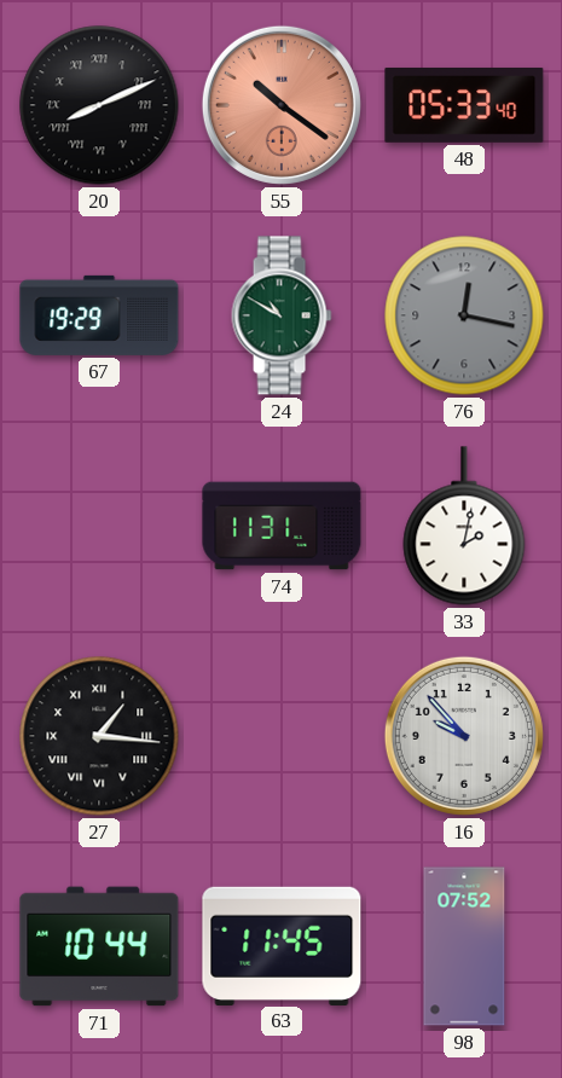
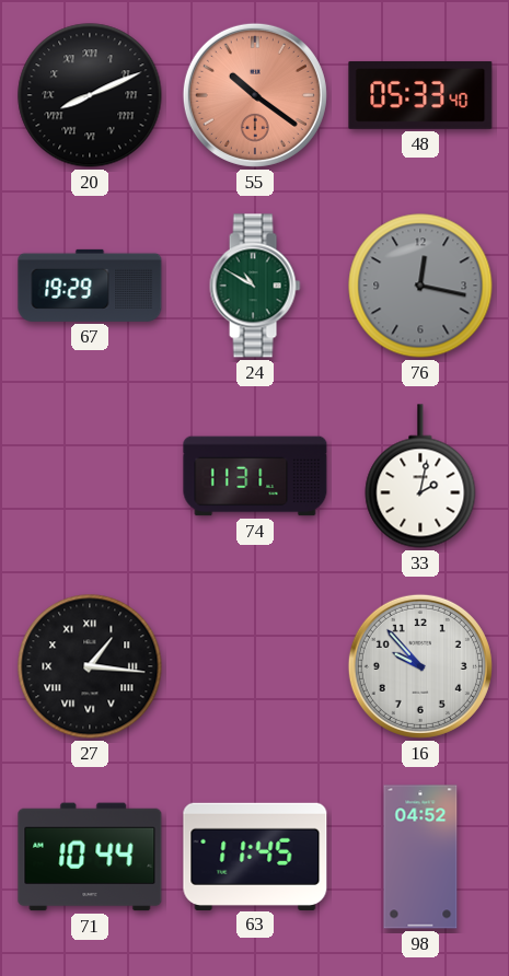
98: 07:52 -> 04:52 (420, 857)
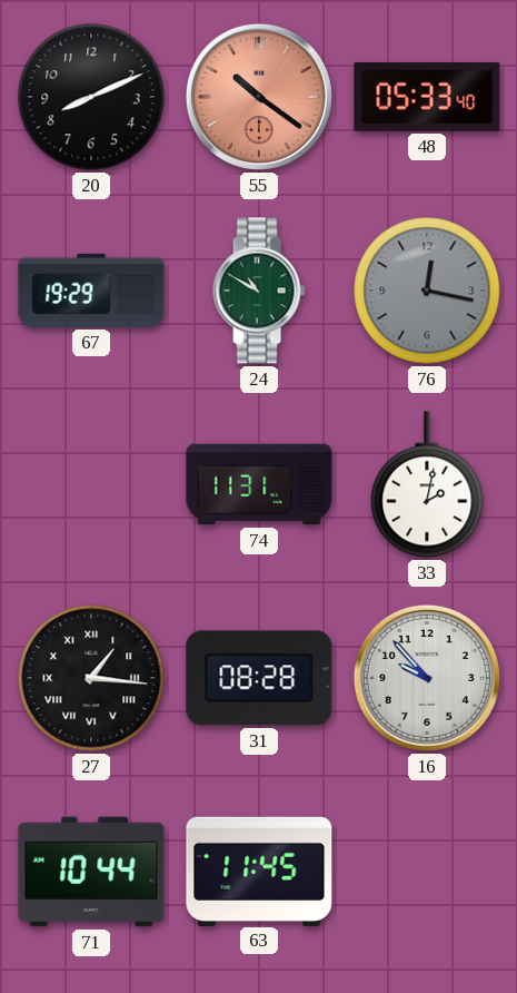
20 numerals: Roman -> Arabic (91, 97)
31: none -> 08:28 (259, 678)
98: 04:52 -> none (420, 857)
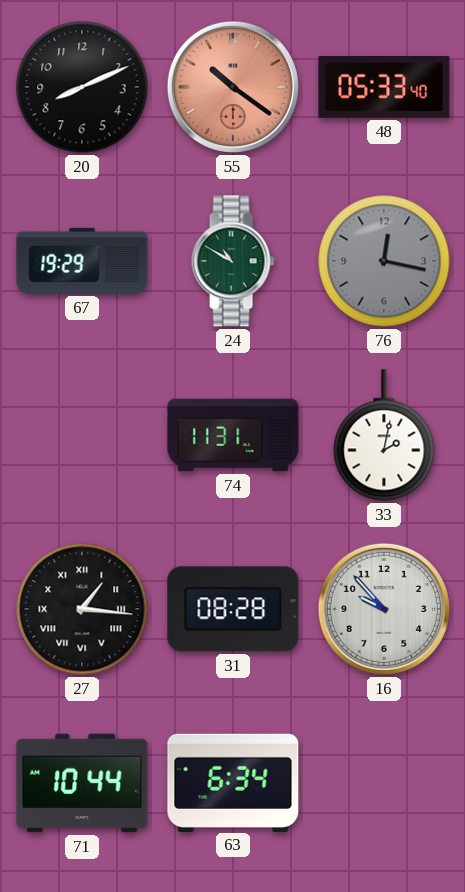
63: 11:45 -> 6:34 (233, 782)
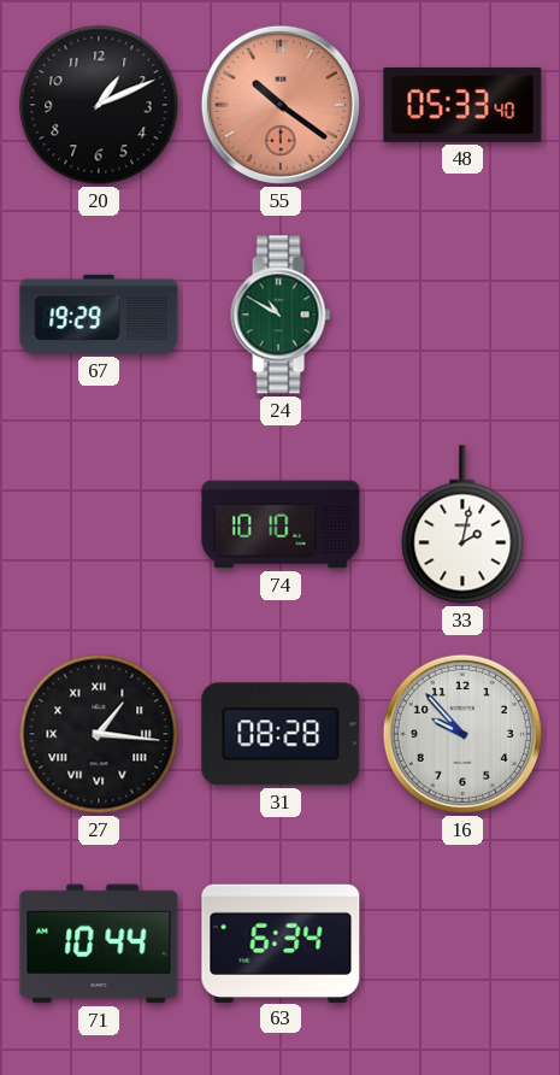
20: 8:11 -> 1:11 (99, 105)
76: 12:17 -> none (384, 261)
74: 11:31 -> 10:10 (281, 524)
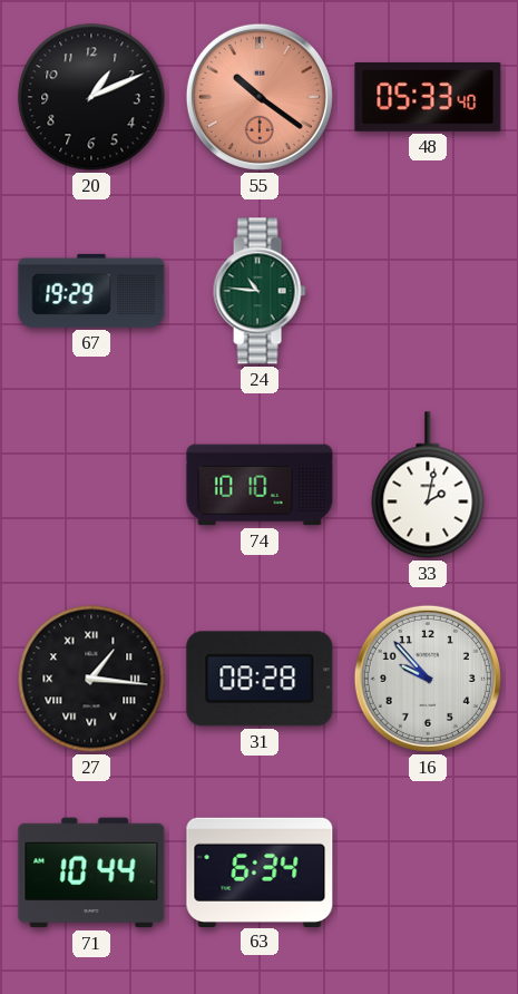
24: 10:50 -> 10:46 (260, 291)
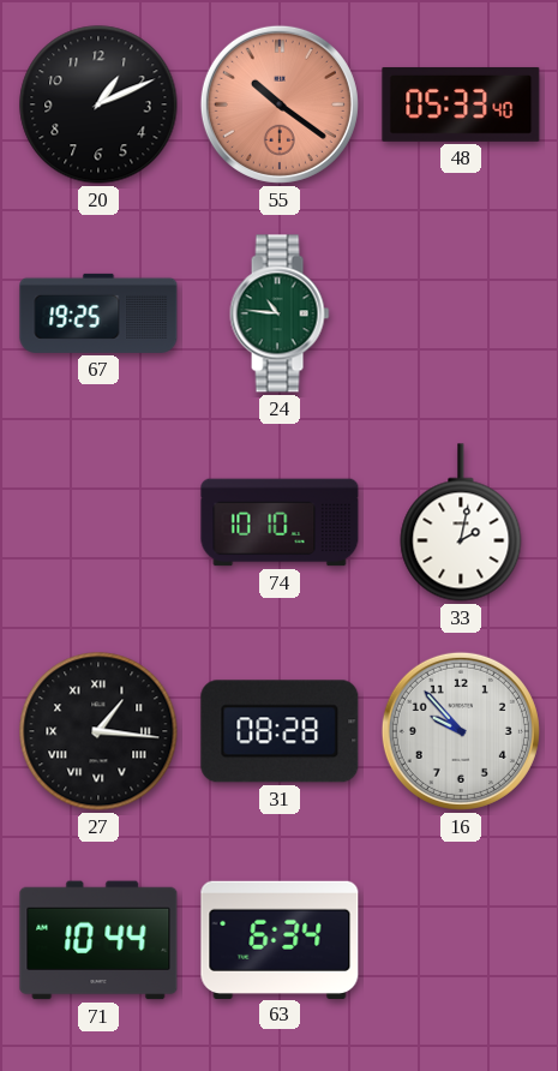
67: 19:29 -> 19:25 (98, 313)
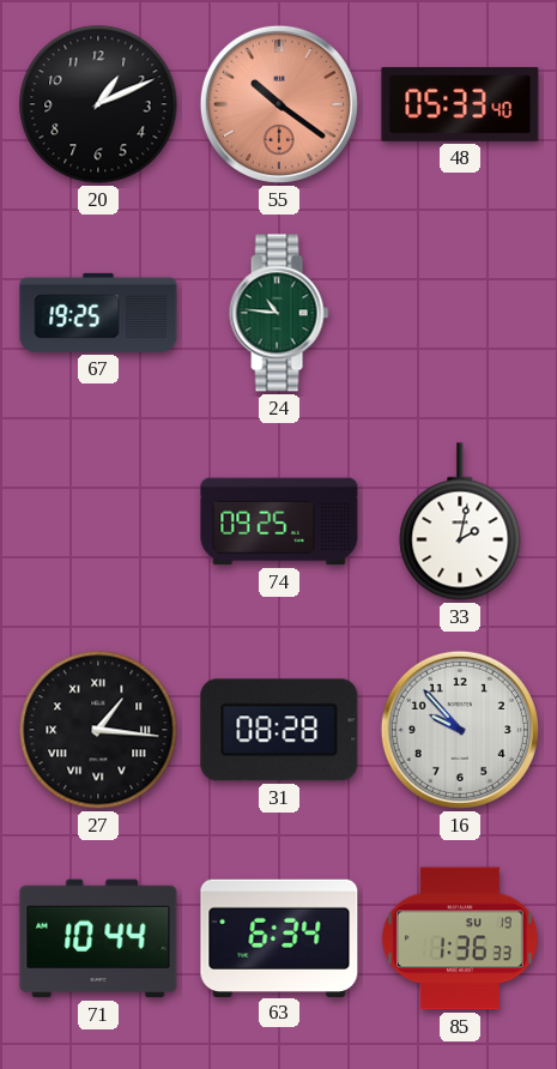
74: 10:10 -> 09:25 (279, 521)
85: none -> 1:36 (461, 938)
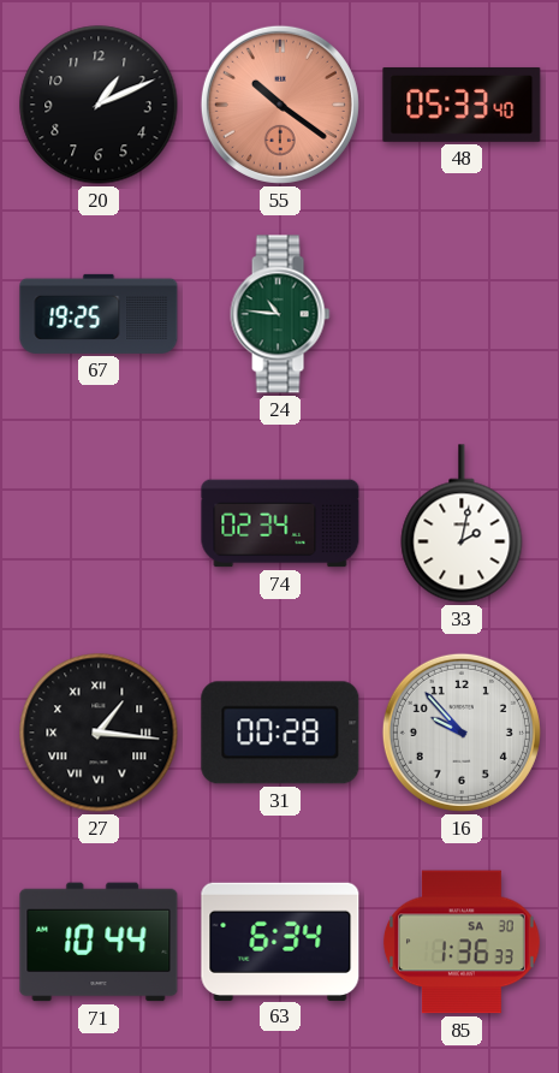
74: 09:25 -> 02:34 (280, 523)
31: 08:28 -> 00:28 (280, 733)
85 date: SU 19 -> SA 30 (463, 942)
